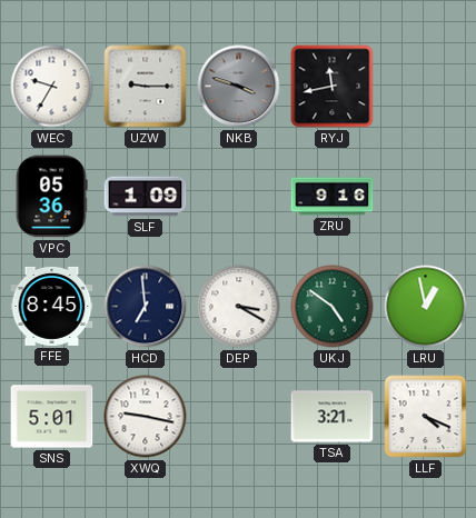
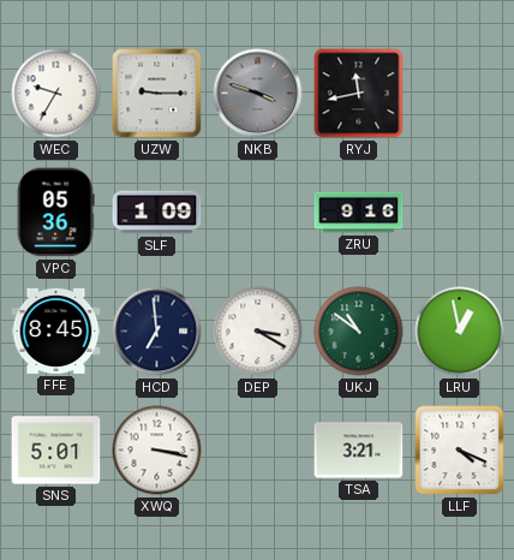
UKJ: 4:51 -> 10:51 (359, 332)
XWQ: 9:17 -> 3:17 (157, 451)
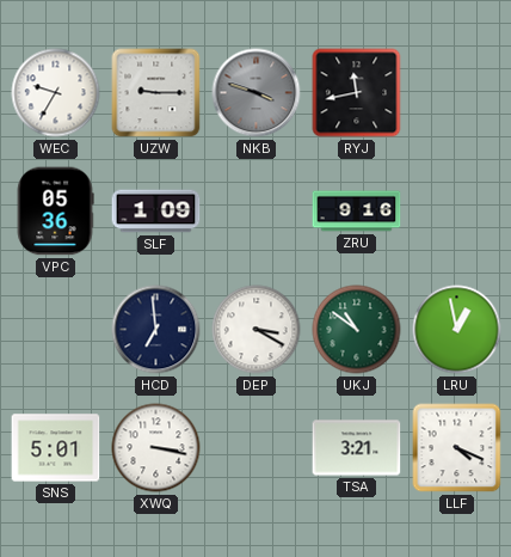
FFE: 8:45 -> none (56, 330)
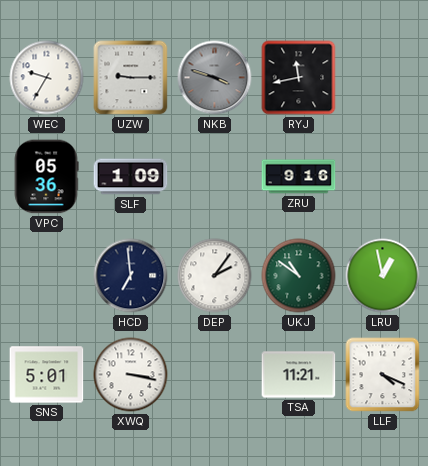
DEP: 3:20 -> 2:06 (215, 276)
TSA: 3:21 -> 11:21 (299, 375)
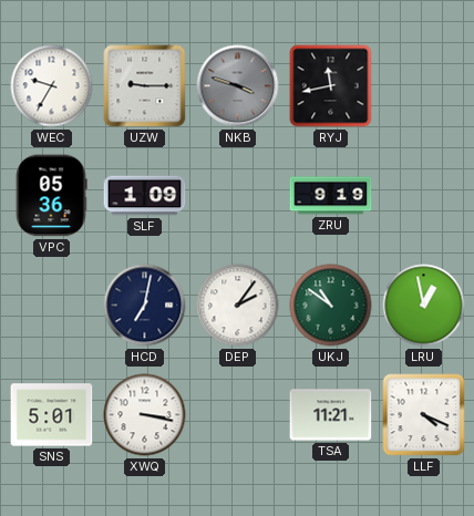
ZRU: 9:16 -> 9:19 (331, 196)
HCD: 6:59 -> 7:02 (145, 306)
